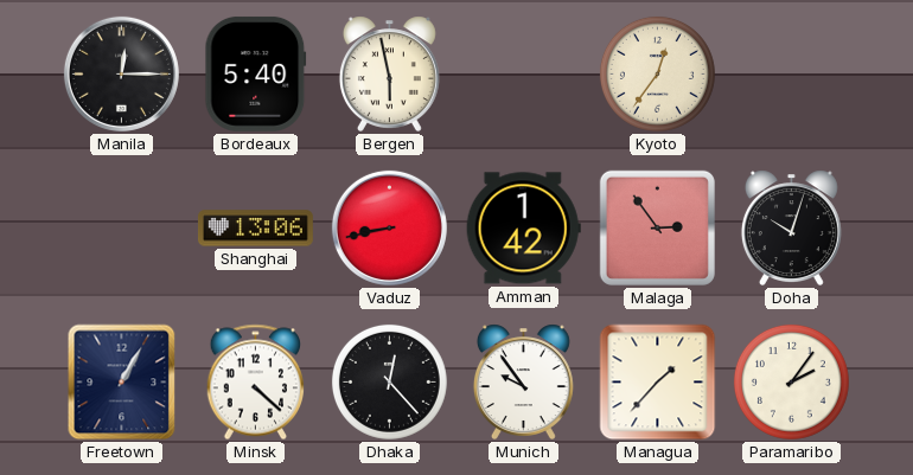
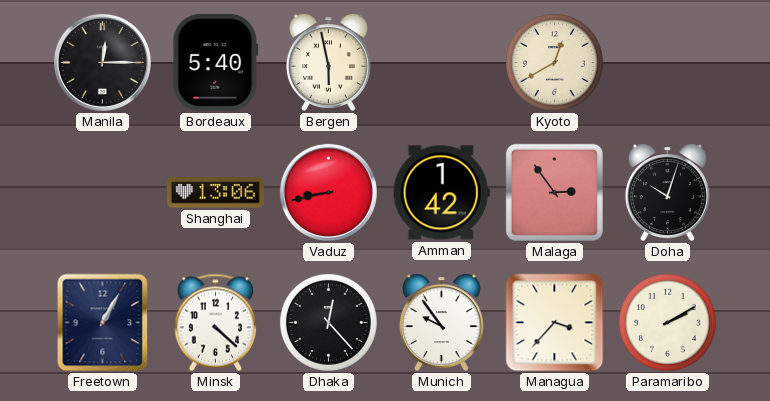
Kyoto: 12:36 -> 12:40 (554, 62)
Managua: 1:37 -> 3:37 (555, 323)
Paramaribo: 2:06 -> 2:10 (667, 322)
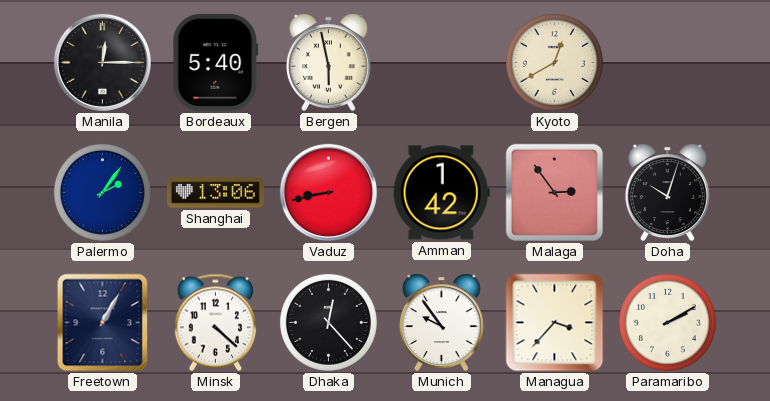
Palermo: none -> 2:06 (102, 192)
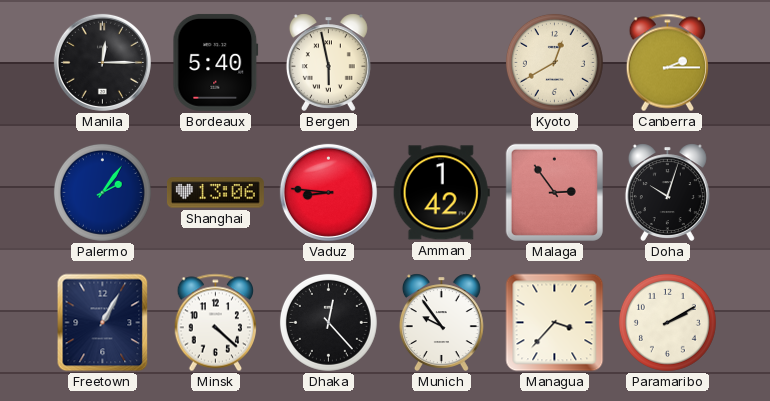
Canberra: none -> 2:15 (667, 63)
Vaduz: 8:43 -> 8:46 (328, 192)
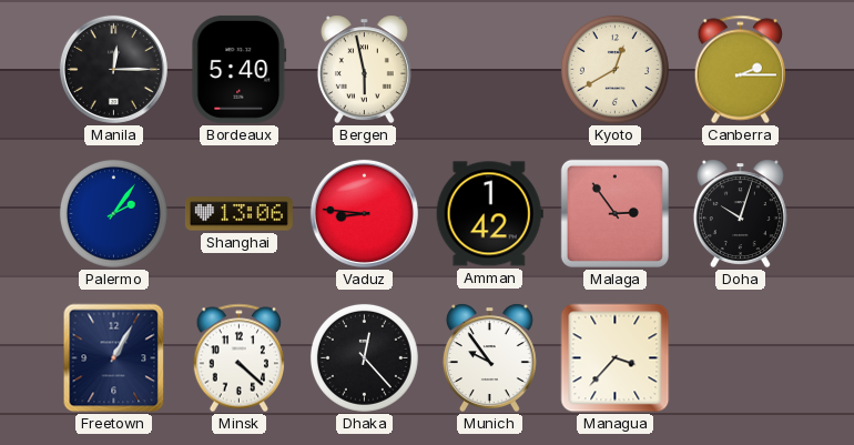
Paramaribo: 2:10 -> none (667, 322)
